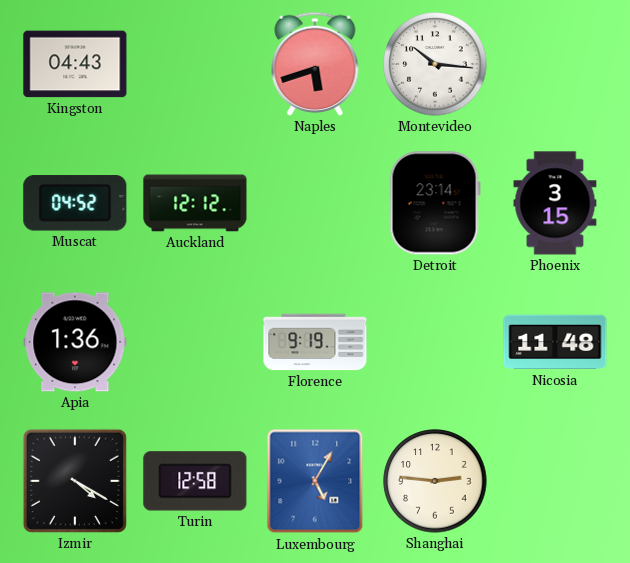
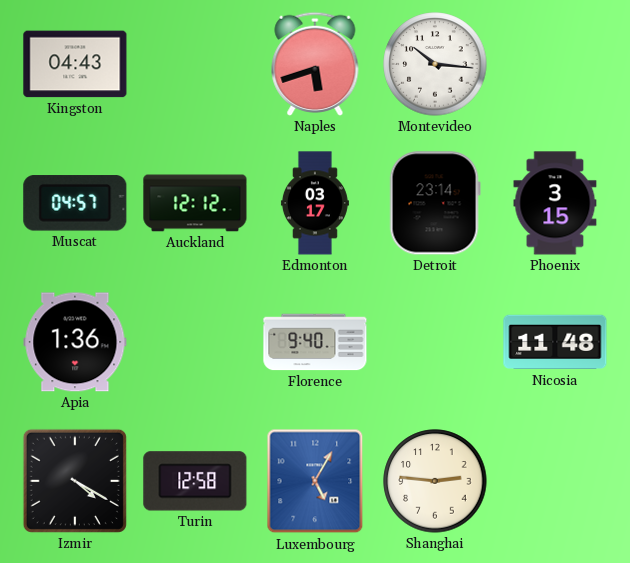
Muscat: 04:52 -> 04:57 (75, 203)
Edmonton: none -> 03:17 (315, 203)
Florence: 9:19 -> 9:40 (315, 342)
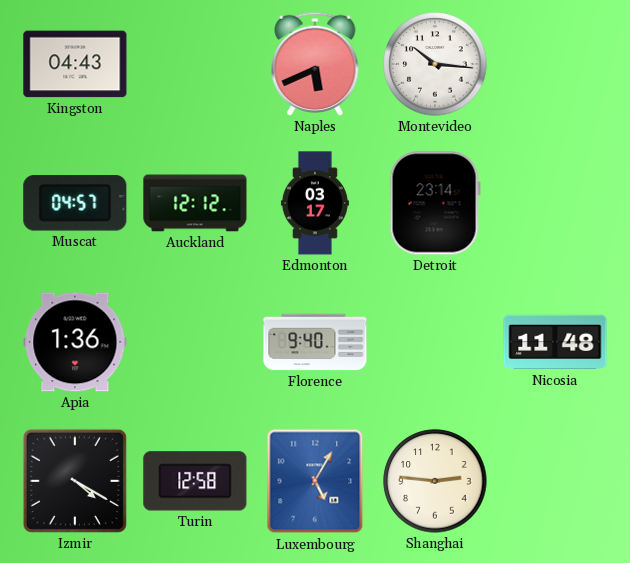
Naples: 5:42 -> 5:41 (315, 64)
Phoenix: 3:15 -> none (555, 203)
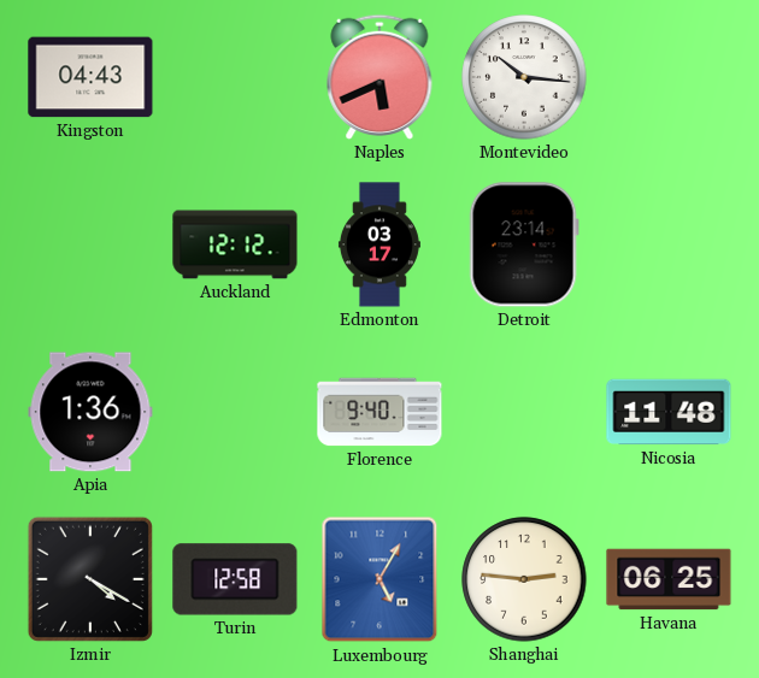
Muscat: 04:57 -> none (75, 203)
Havana: none -> 06:25 (669, 579)
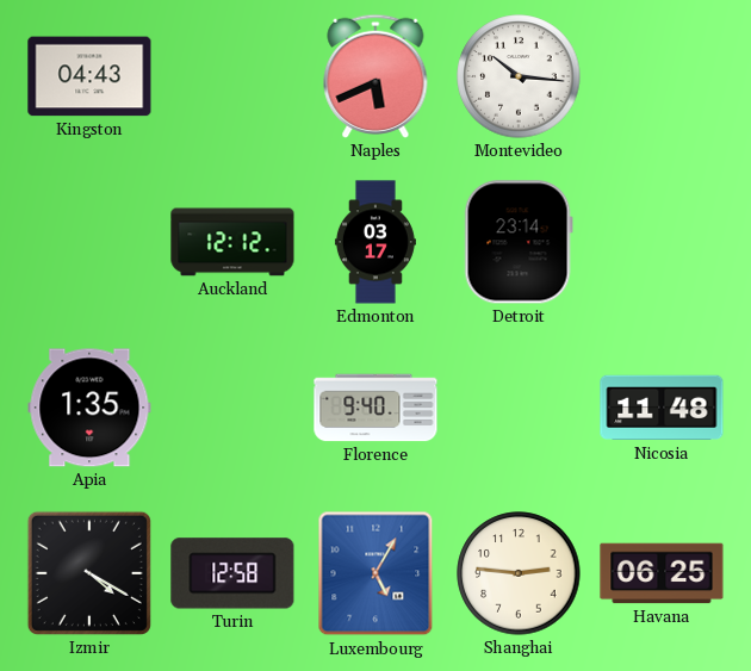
Apia: 1:36 -> 1:35 (89, 408)
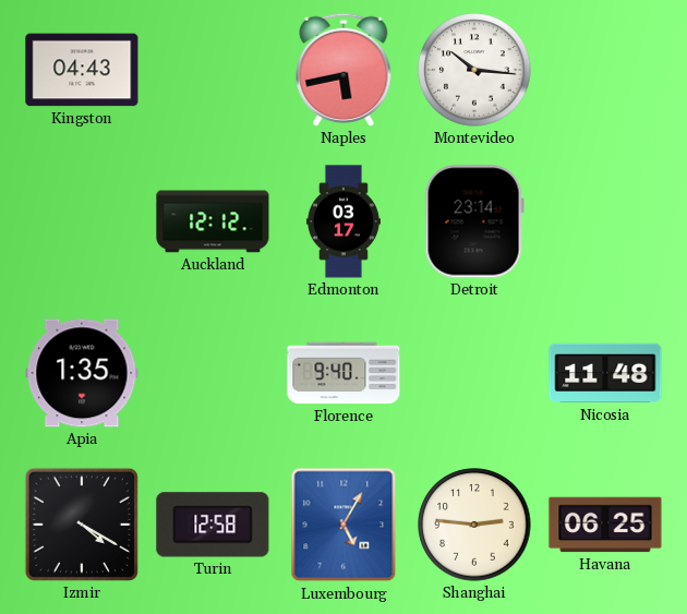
Naples: 5:41 -> 5:43 (343, 70)
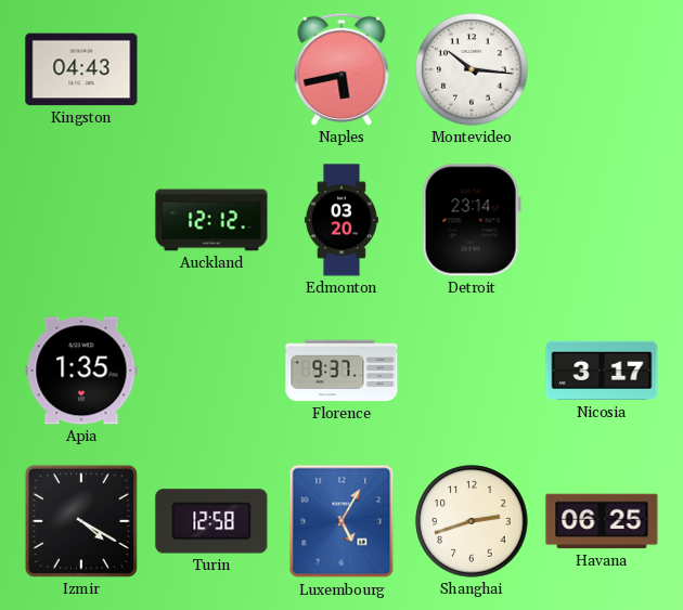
Edmonton: 03:17 -> 03:20 (341, 220)
Florence: 9:40 -> 9:37 (341, 371)
Nicosia: 11:48 -> 3:17 (602, 371)
Shanghai: 2:46 -> 2:42 (472, 521)
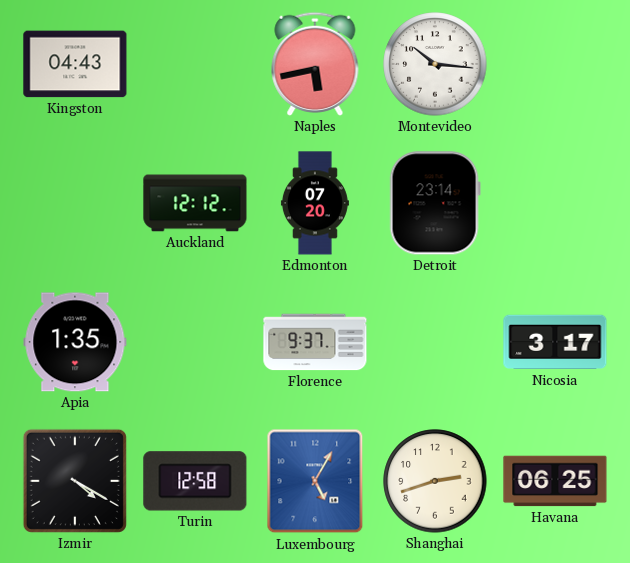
Edmonton: 03:20 -> 07:20 (315, 203)
